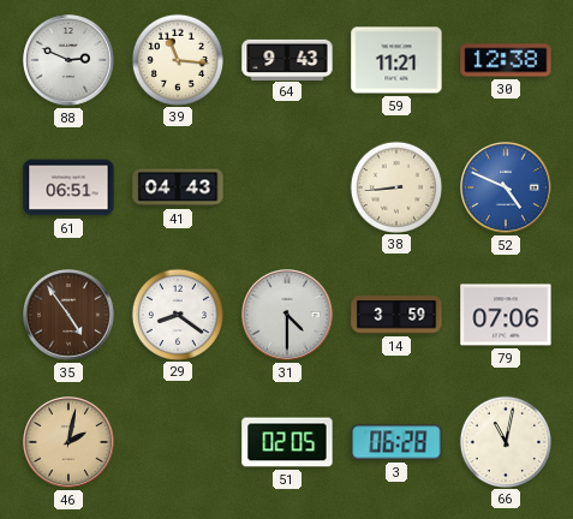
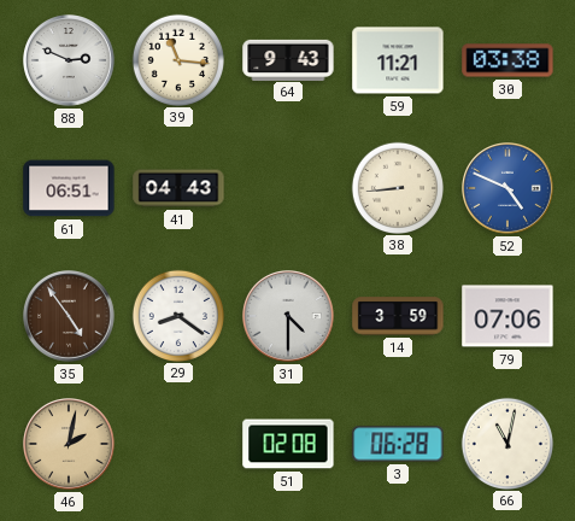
30: 12:38 -> 03:38 (507, 60)
51: 02:05 -> 02:08 (288, 444)
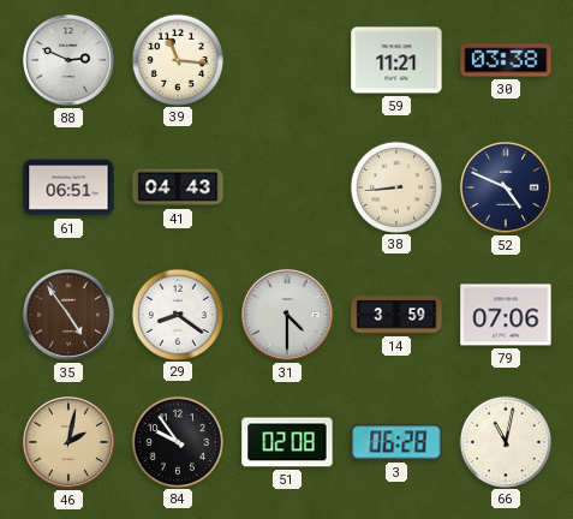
64: 9:43 -> none (288, 59)
52 dial: blue -> navy (507, 189)
84: none -> 9:54 (177, 441)
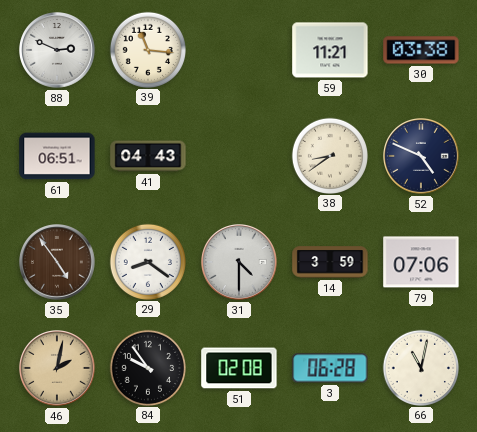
38: 8:44 -> 8:39 (329, 155)
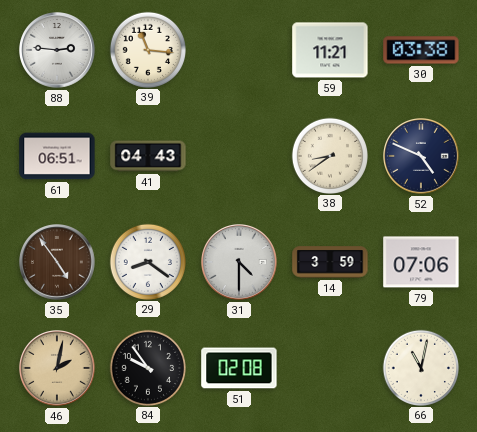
88: 2:49 -> 2:46 (58, 51)
3: 06:28 -> none (330, 368)
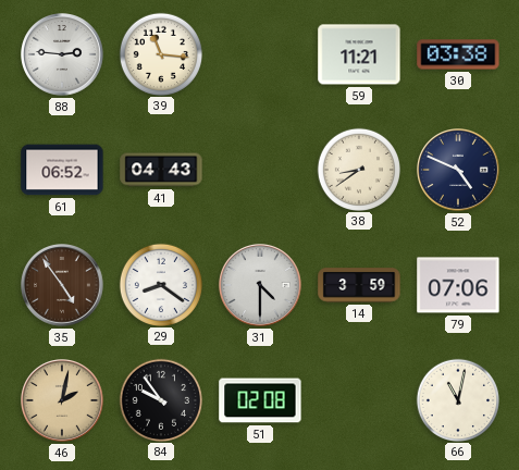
61: 06:51 -> 06:52 (62, 170)
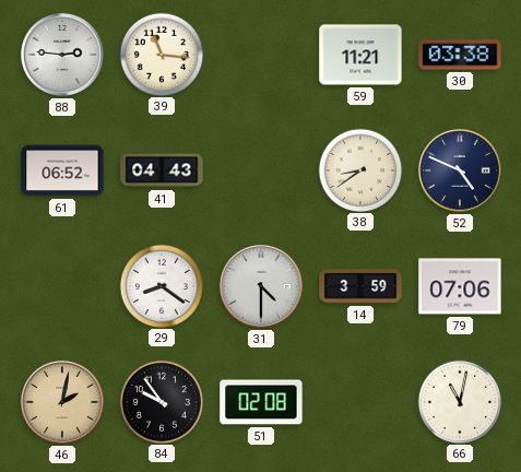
35: 4:54 -> none (63, 286)
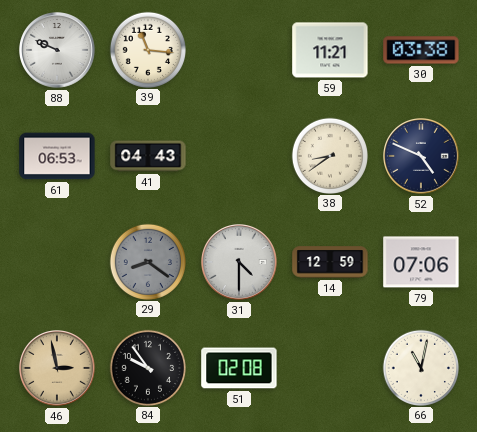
88: 2:46 -> 9:49 (58, 51)
61: 06:52 -> 06:53 (57, 156)
29 dial: white -> grey (147, 261)
14: 3:59 -> 12:59 (330, 262)
46: 2:02 -> 2:58 (58, 369)
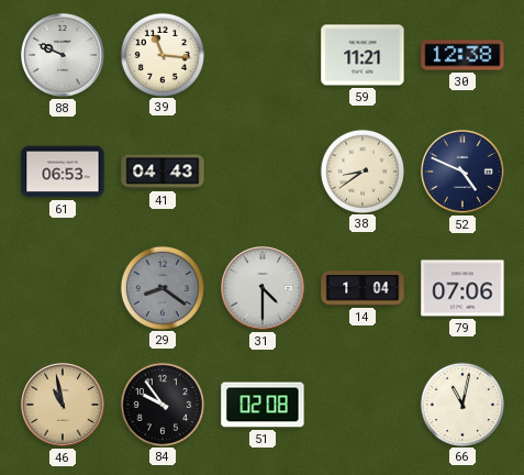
30: 03:38 -> 12:38 (462, 55)
14: 12:59 -> 1:04 (363, 288)
46: 2:58 -> 10:58 (64, 406)
